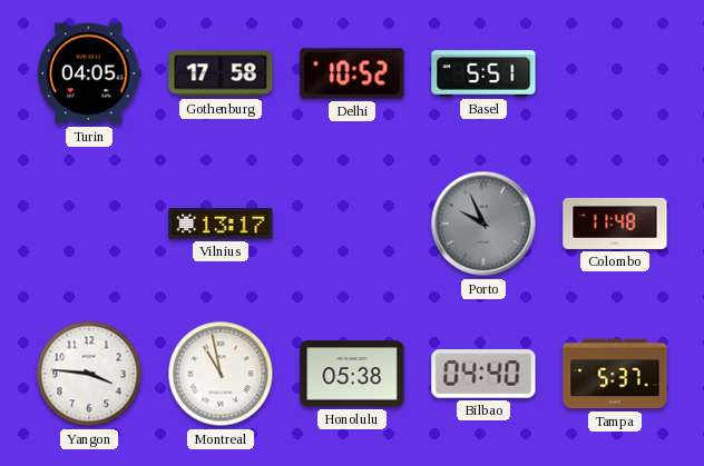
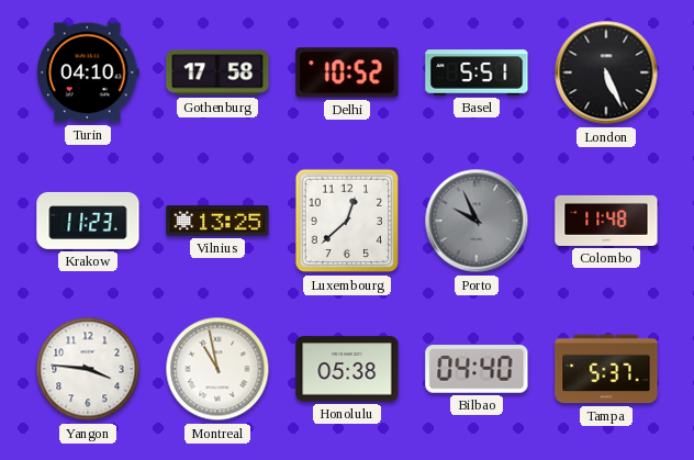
Turin: 04:05 -> 04:10 (89, 72)
London: none -> 5:26 (606, 72)
Krakow: none -> 11:23 (88, 221)
Vilnius: 13:17 -> 13:25 (217, 221)
Luxembourg: none -> 12:38 (347, 221)
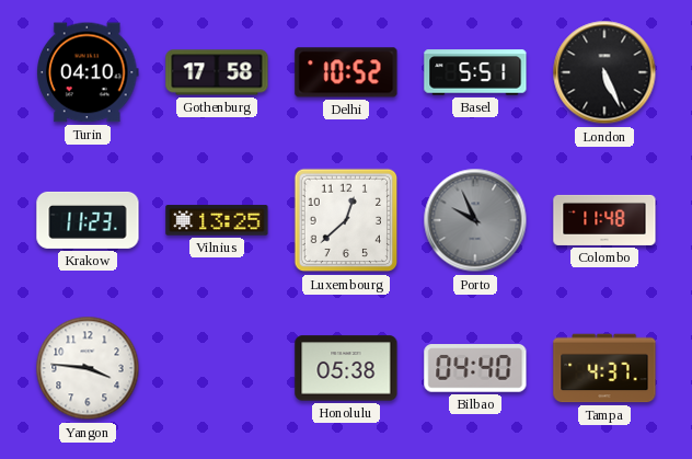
Montreal: 10:58 -> none (217, 369)
Tampa: 5:37 -> 4:37 (604, 368)
